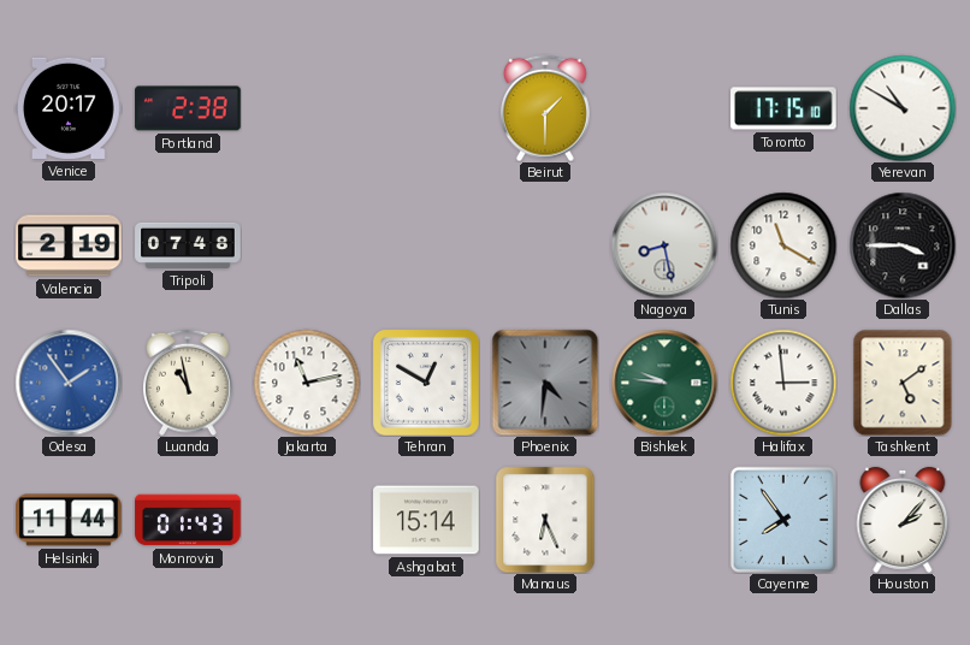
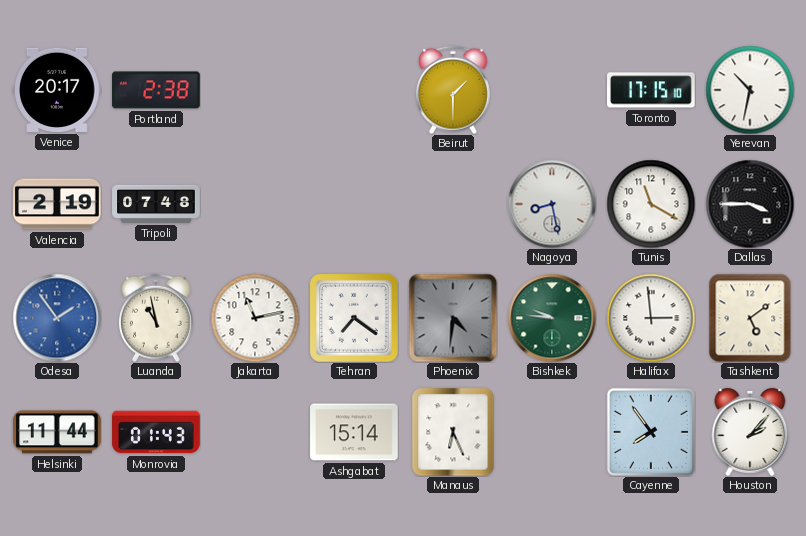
Yerevan: 10:50 -> 10:32 (750, 90)
Tehran: 12:50 -> 7:21 (354, 318)
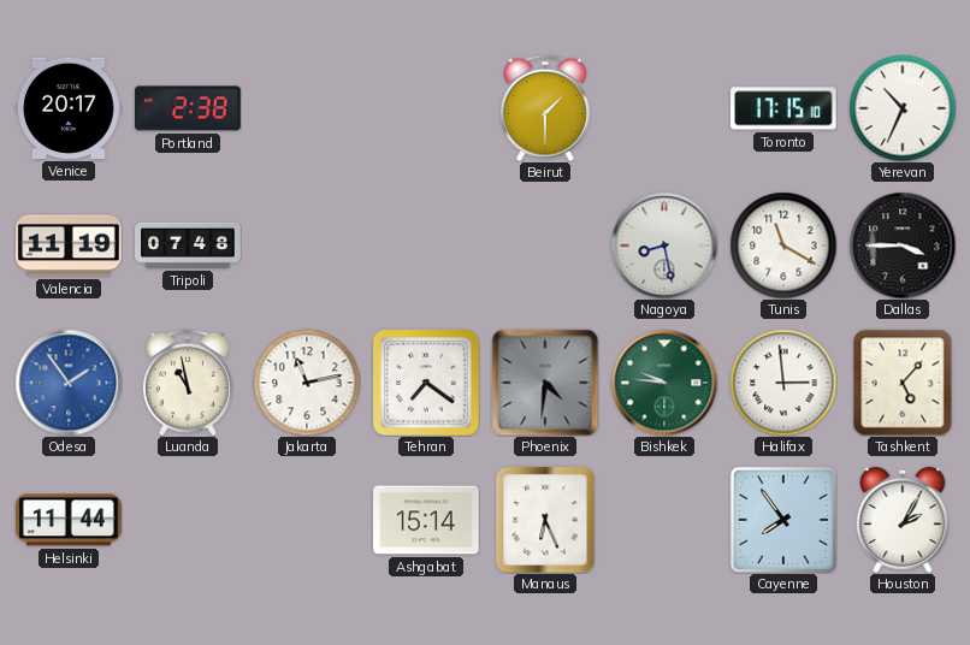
Yerevan: 10:32 -> 10:34 (903, 108)
Valencia: 2:19 -> 11:19 (69, 245)
Tashkent: 5:09 -> 5:07 (903, 383)
Monrovia: 01:43 -> none (156, 432)
Houston: 2:07 -> 2:05 (903, 520)
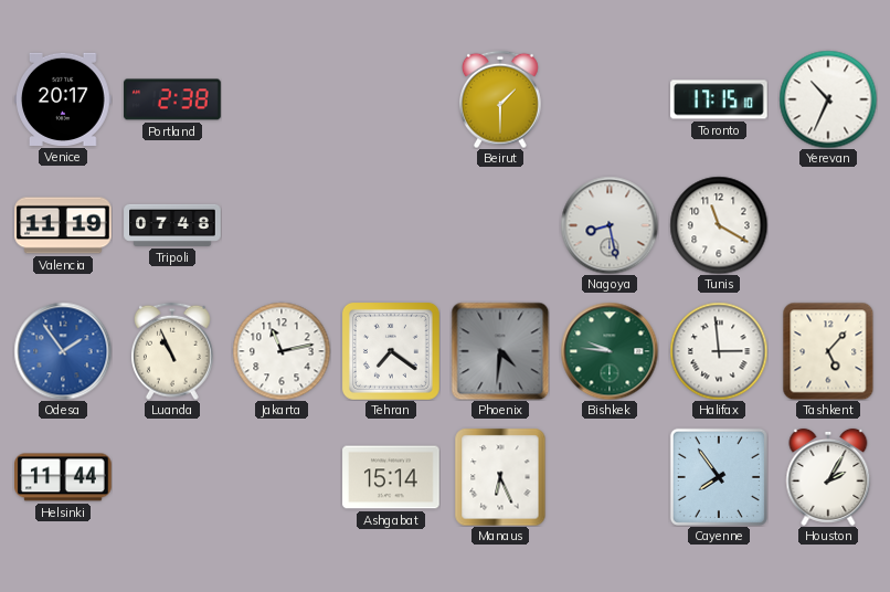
Dallas: 3:45 -> none (903, 245)
Luanda: 10:58 -> 10:56 (172, 351)
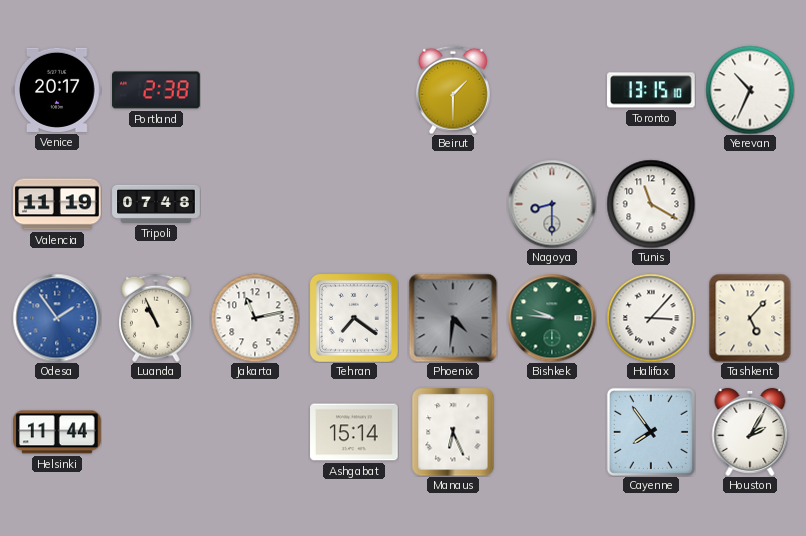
Toronto: 17:15 -> 13:15 (651, 90)
Nagoya: 8:28 -> 8:30 (552, 204)
Halifax: 2:59 -> 3:07 (651, 318)
